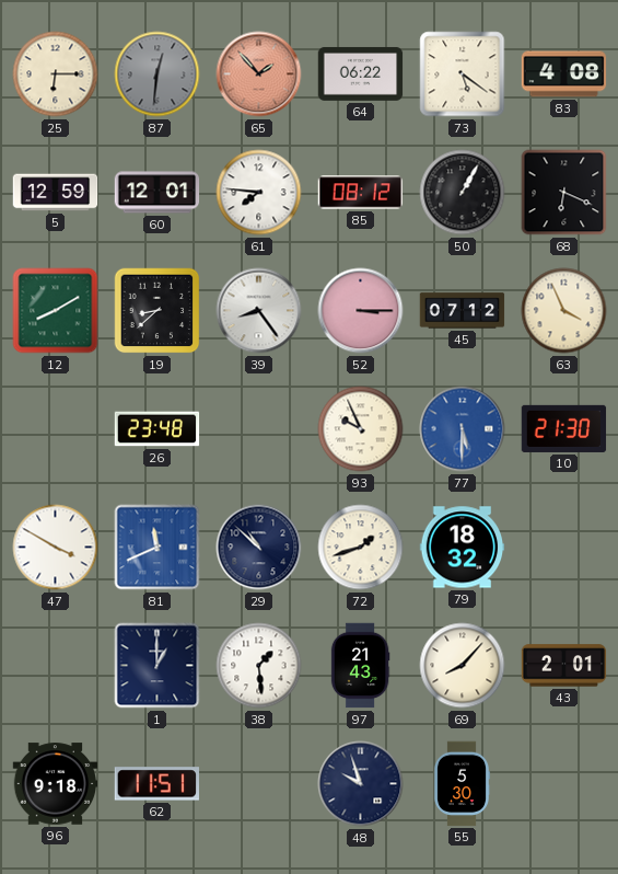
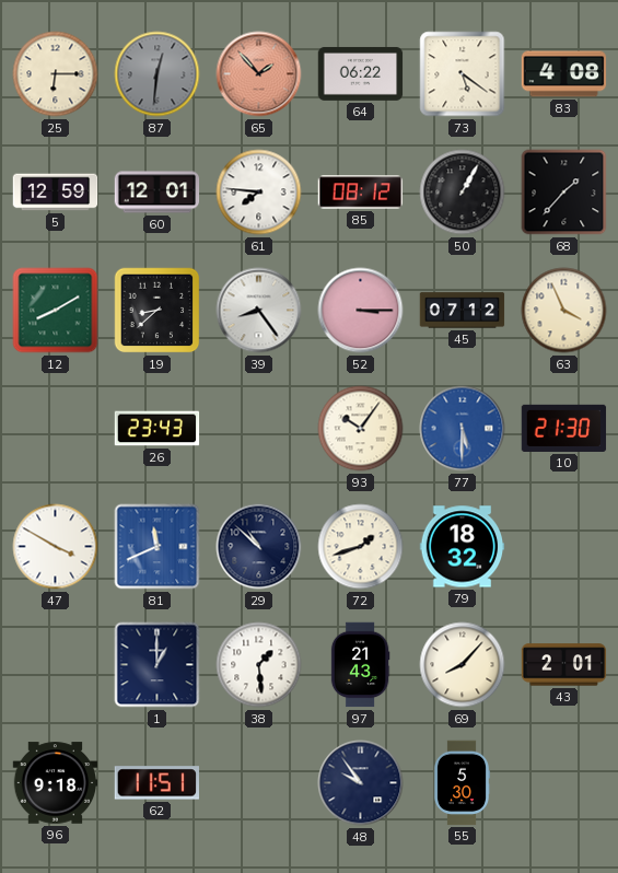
68: 6:19 -> 1:37 (564, 193)
26: 23:48 -> 23:43 (158, 429)
93: 9:56 -> 10:06 (361, 429)
48: 9:57 -> 9:54 (361, 783)
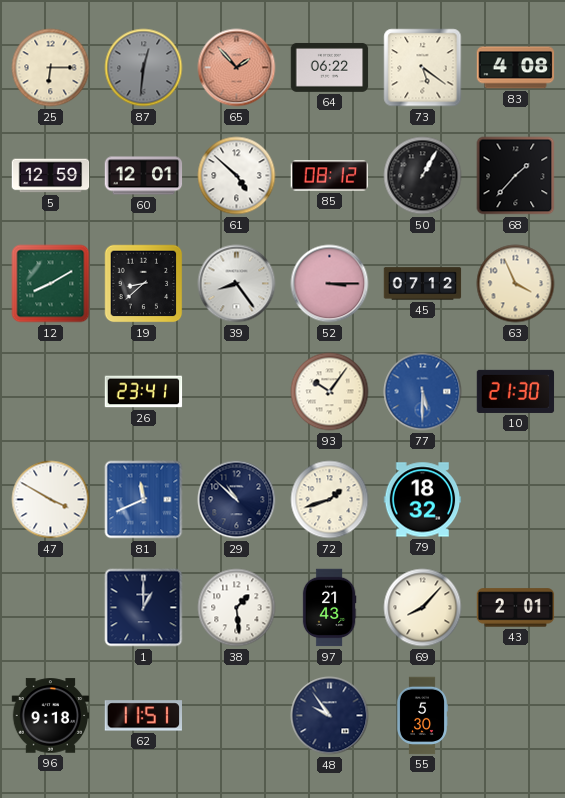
61: 7:46 -> 4:52 (237, 176)
26: 23:43 -> 23:41 (144, 392)
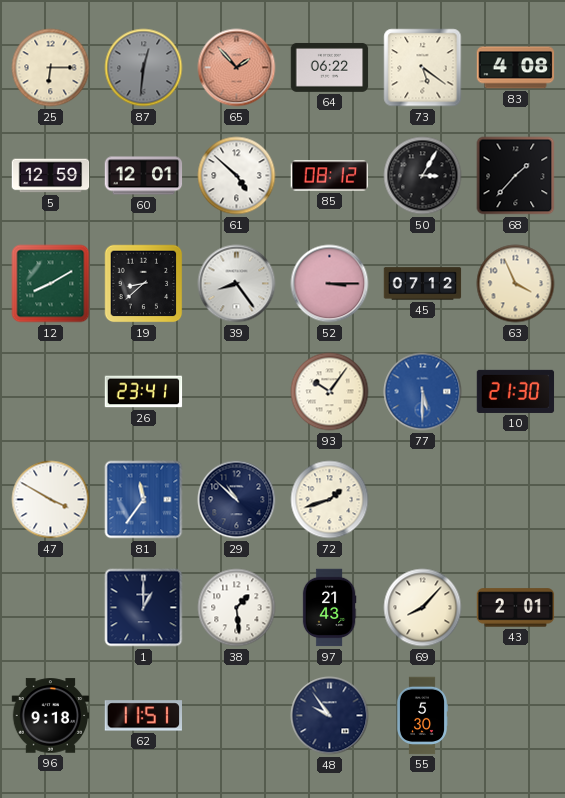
50: 1:05 -> 3:05 (423, 176)
81: 11:41 -> 11:36 (144, 500)
79: 18:32 -> none (423, 500)
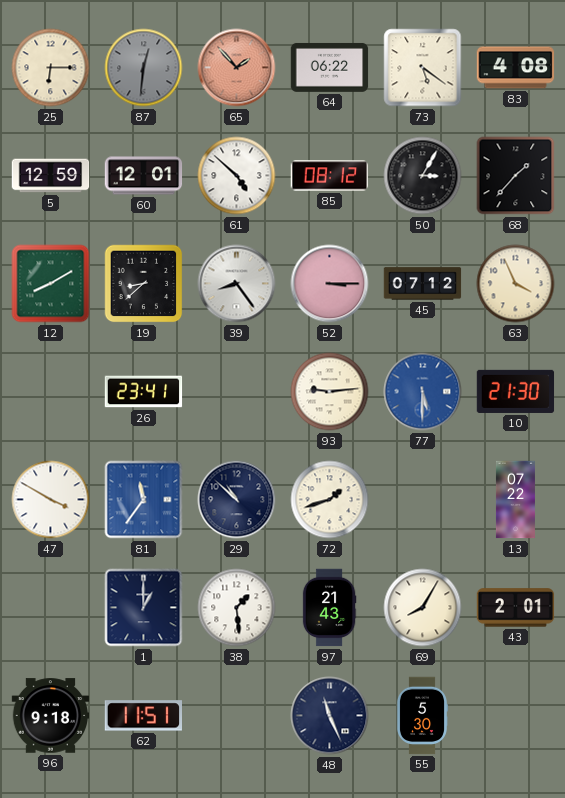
93: 10:06 -> 9:14 (330, 392)
13: none -> 07:22 (515, 500)
69: 8:07 -> 8:05 (423, 608)
48: 9:54 -> 11:26 (330, 716)
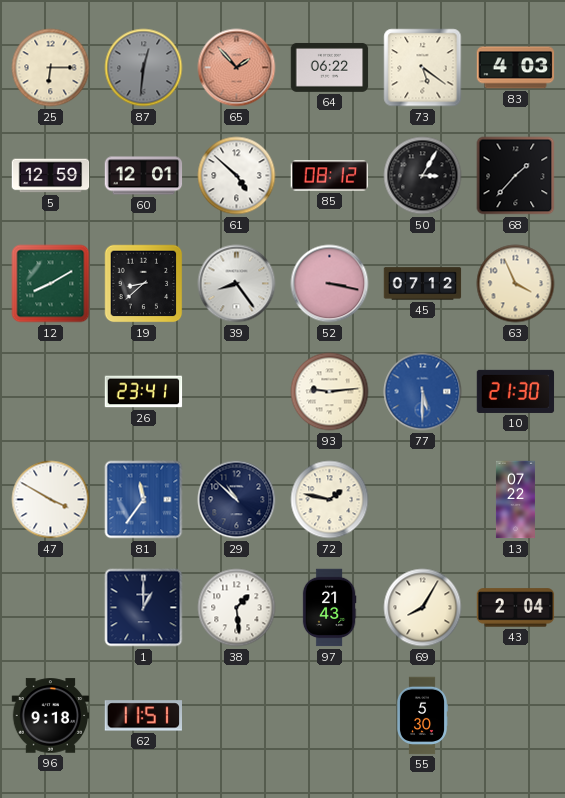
83: 4:08 -> 4:03 (516, 68)
52: 3:15 -> 3:17 (330, 284)
72: 1:42 -> 1:47 (330, 500)
43: 2:01 -> 2:04 (516, 608)
48: 11:26 -> none (330, 716)
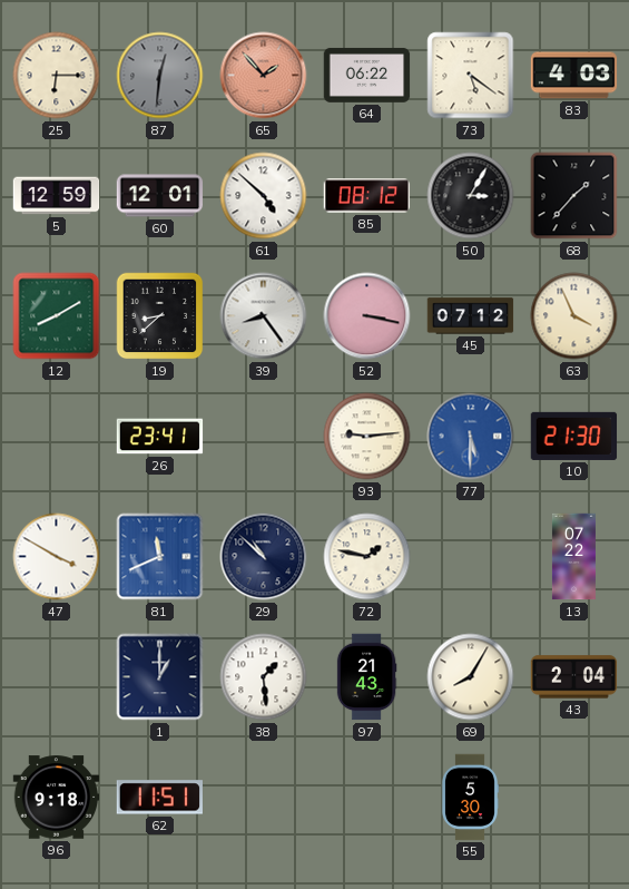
81: 11:36 -> 11:41 (160, 557)
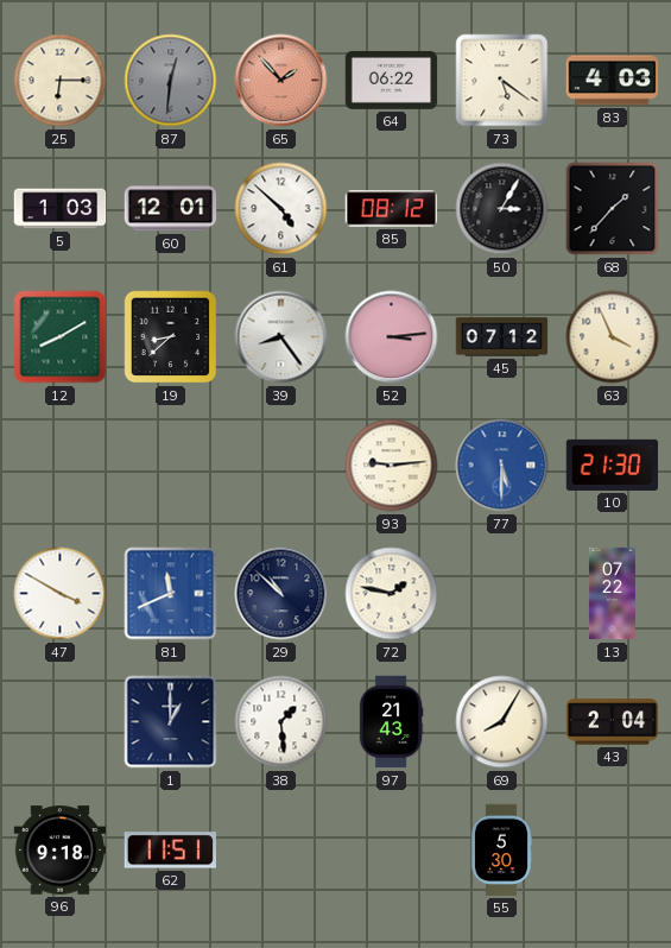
5: 12:59 -> 1:03 (61, 209)
52: 3:17 -> 3:14 (392, 337)
26: 23:41 -> none (160, 437)
